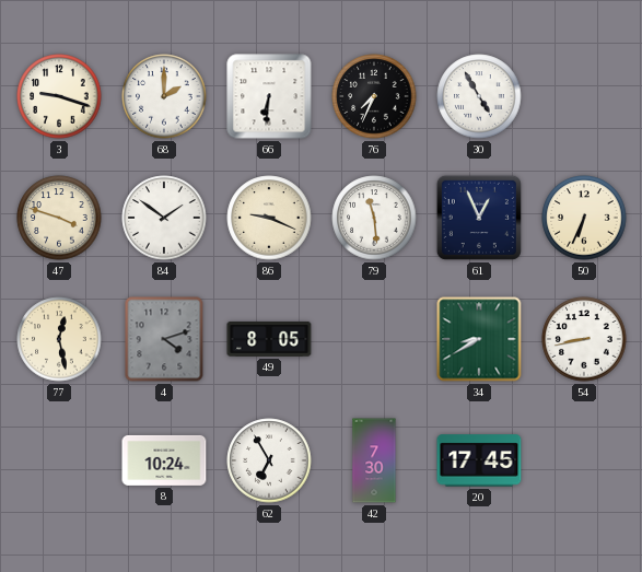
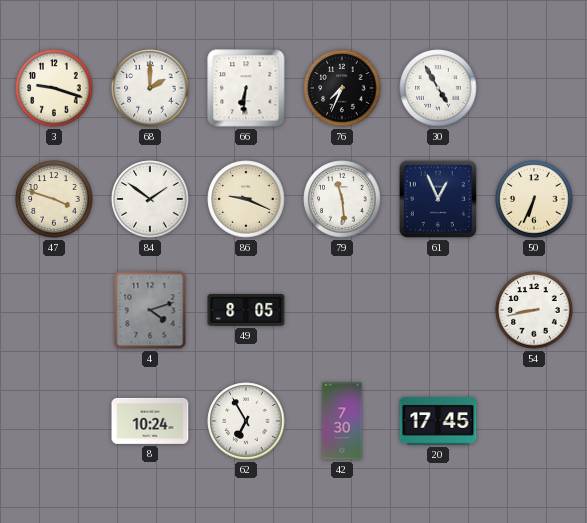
77: 12:28 -> none (59, 339)
34: 8:40 -> none (479, 339)
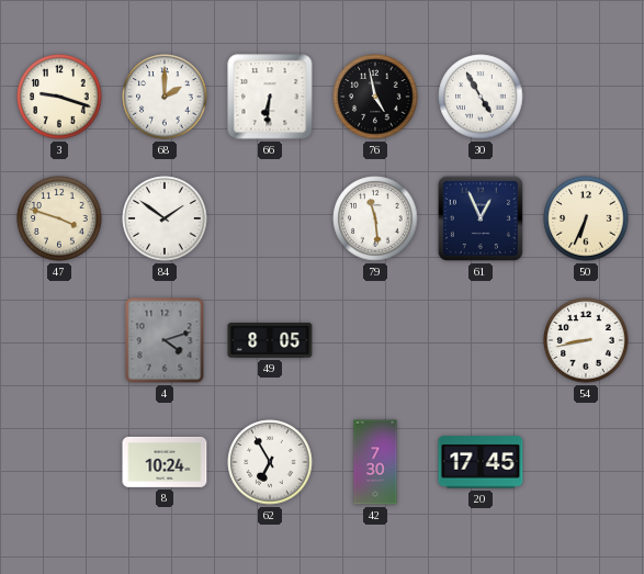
76: 7:34 -> 4:58 (375, 97)
86: 9:19 -> none (246, 199)
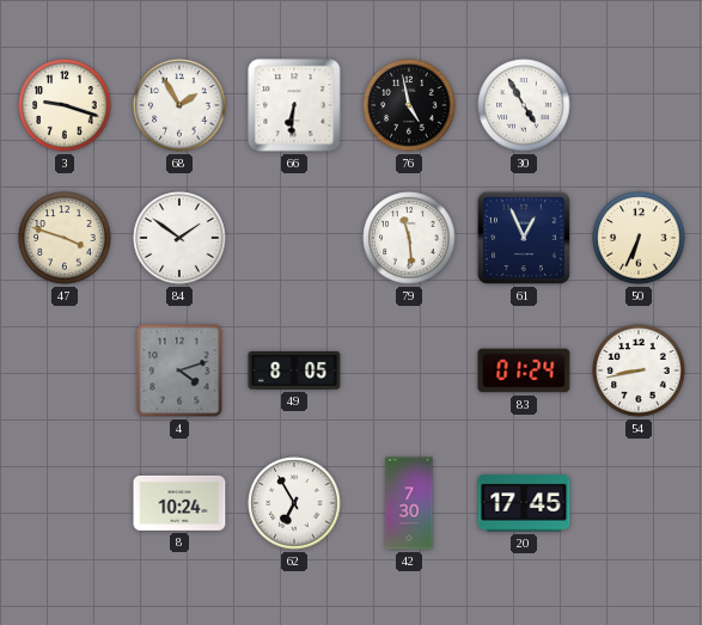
68: 2:00 -> 1:55 (179, 105)
83: none -> 01:24 (524, 370)
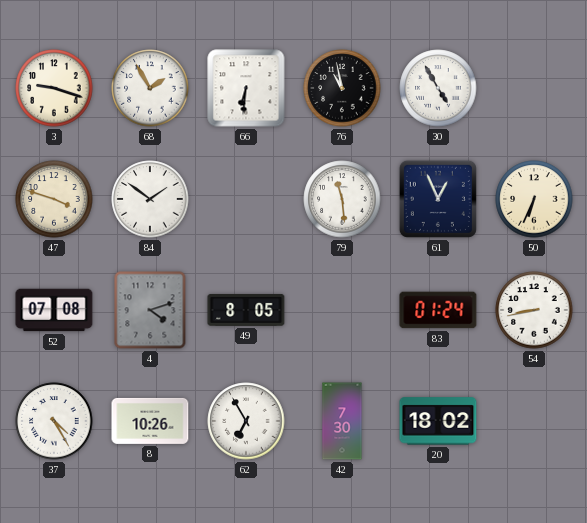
76: 4:58 -> 10:58 (342, 88)
52: none -> 07:08 (54, 310)
37: none -> 4:25 (54, 421)
8: 10:24 -> 10:26 (150, 421)
20: 17:45 -> 18:02 (438, 421)
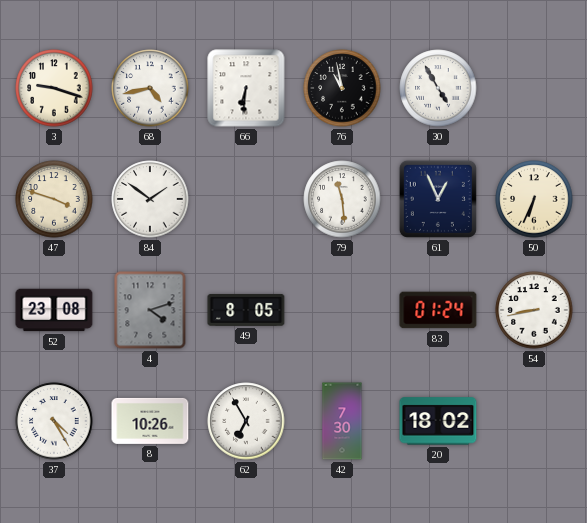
68: 1:55 -> 4:43 (150, 88)
52: 07:08 -> 23:08 (54, 310)
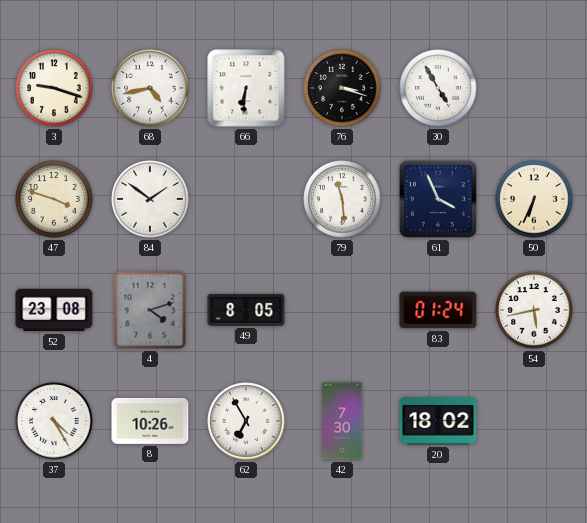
76: 10:58 -> 3:18 (342, 88)
61: 12:56 -> 3:56 (438, 199)
54: 8:43 -> 5:43 (534, 310)
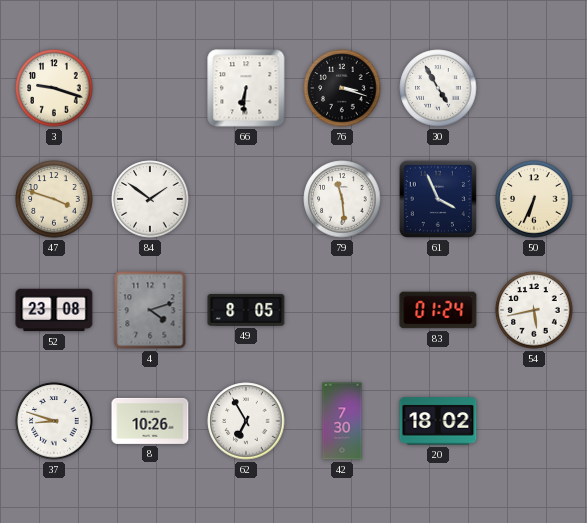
68: 4:43 -> none (150, 88)
37: 4:25 -> 8:48 (54, 421)
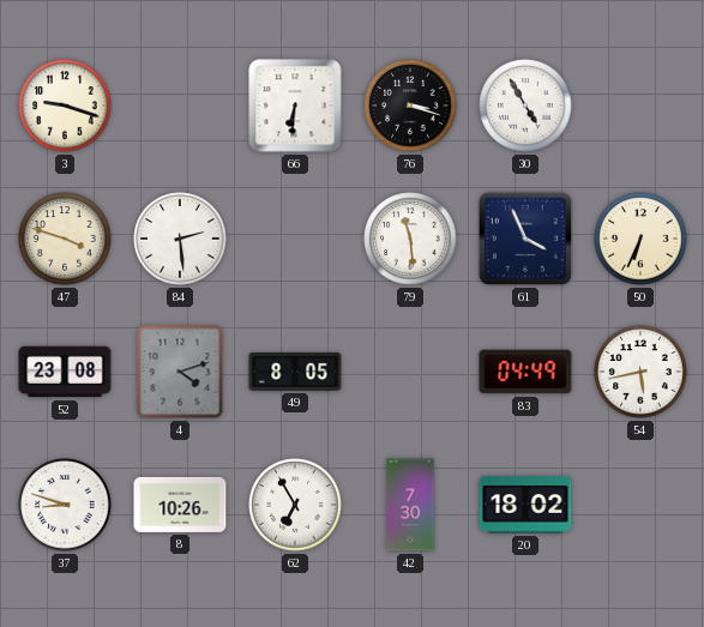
84: 1:51 -> 2:29 (180, 239)
83: 01:24 -> 04:49 (525, 372)
